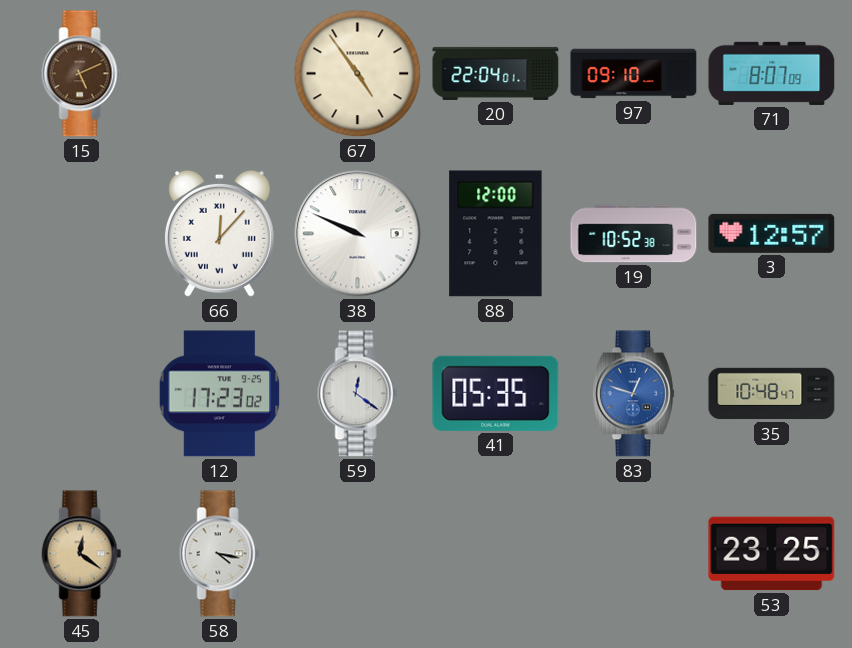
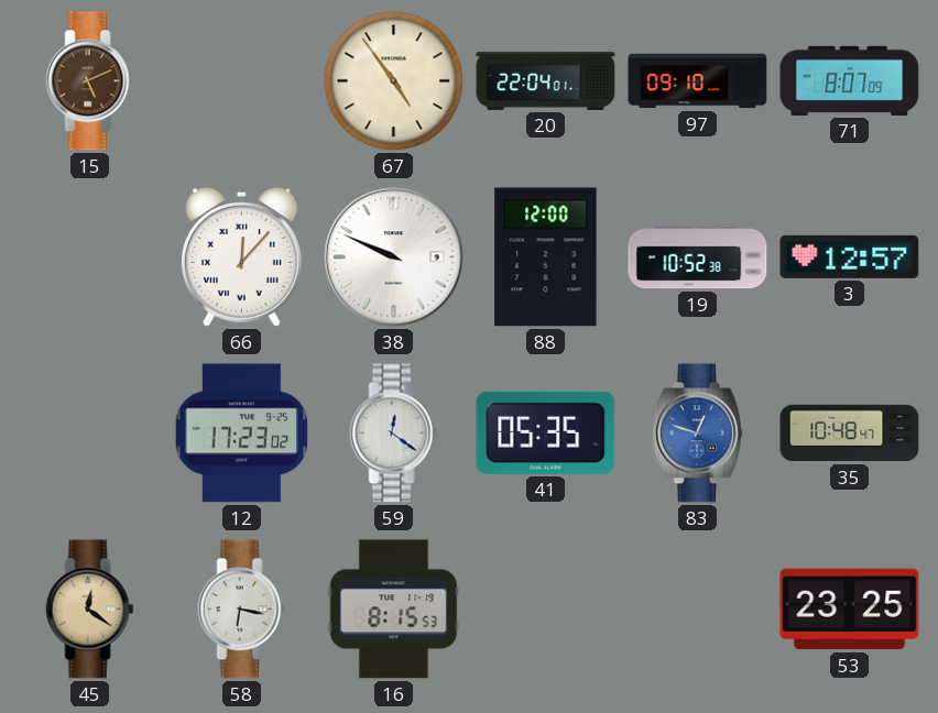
58: 4:17 -> 6:17 (242, 610)
16: none -> 8:15 (394, 610)
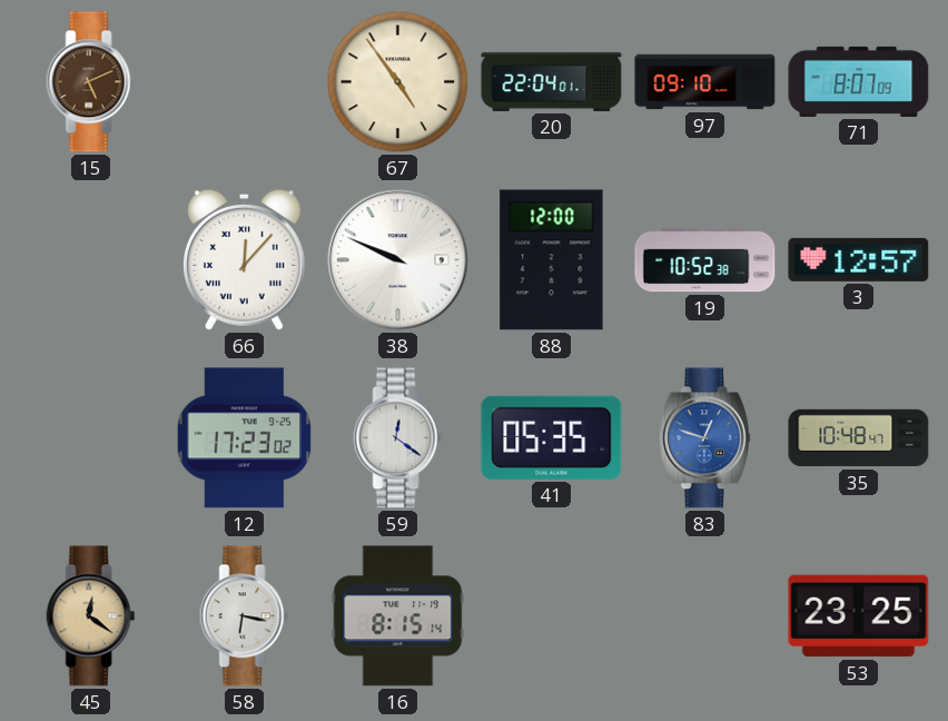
16: 8:15:53 -> 8:15:14 (398, 616)
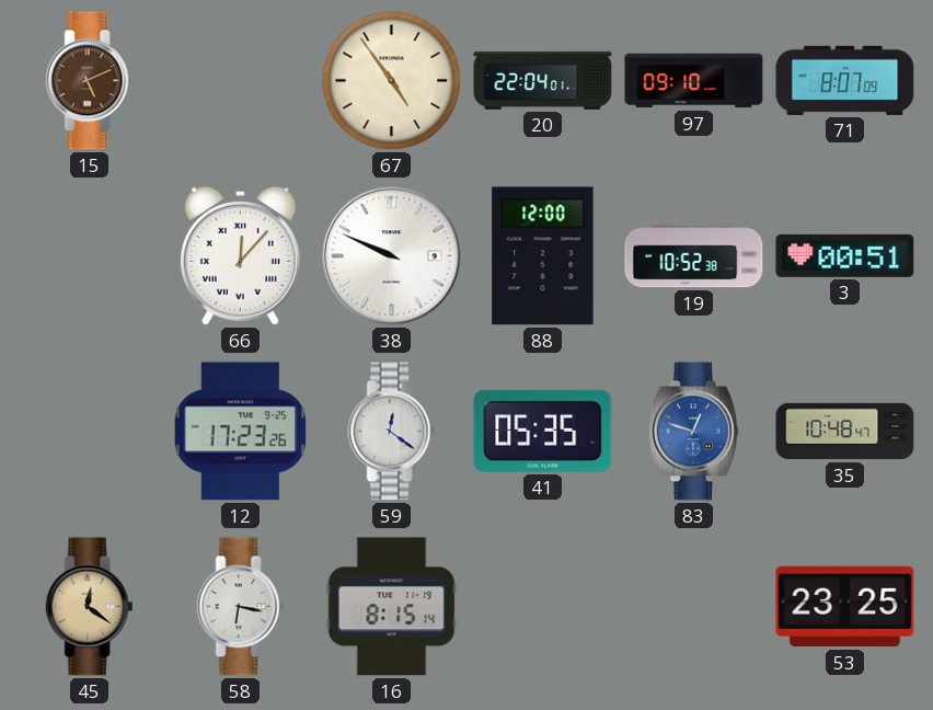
3: 12:57 -> 00:51 (845, 255)
12: 17:23:02 -> 17:23:26 (241, 432)
